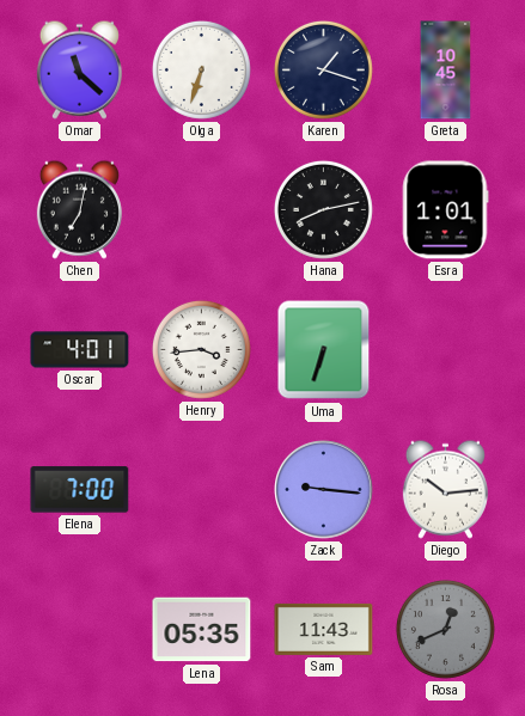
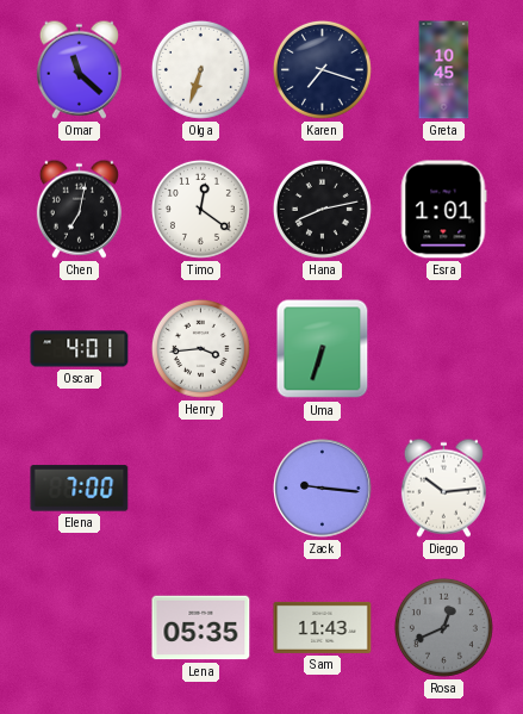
Karen: 1:18 -> 7:18 (322, 69)
Timo: none -> 12:21 (200, 209)
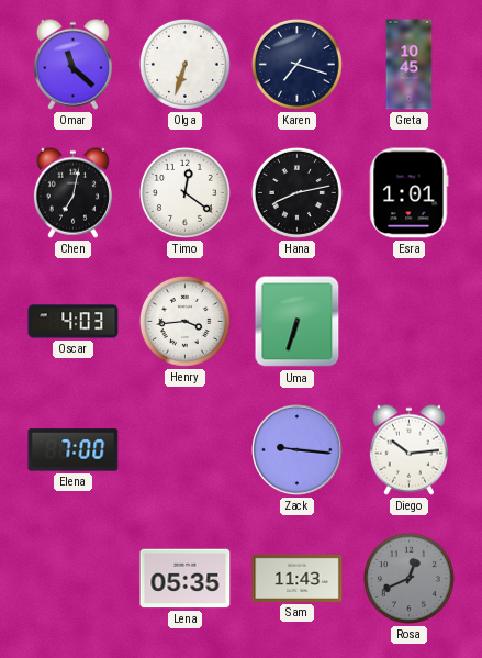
Oscar: 4:01 -> 4:03 (74, 322)
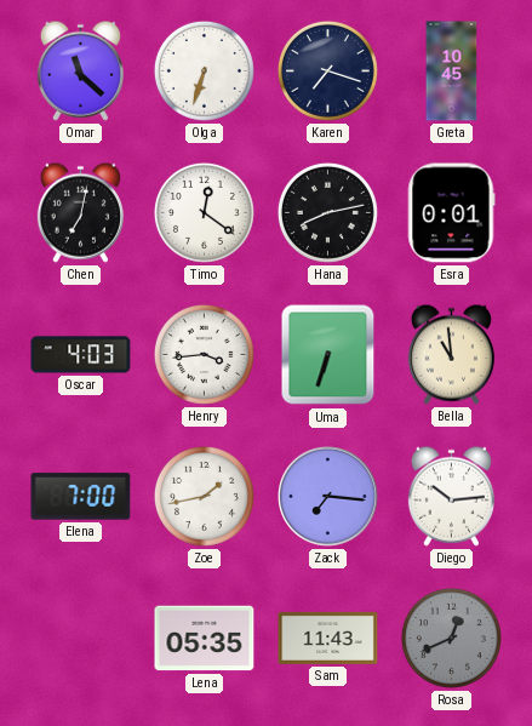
Esra: 1:01 -> 0:01 (451, 213)
Bella: none -> 10:59 (451, 354)
Zoe: none -> 1:43 (204, 496)
Zack: 9:16 -> 7:16 (328, 497)
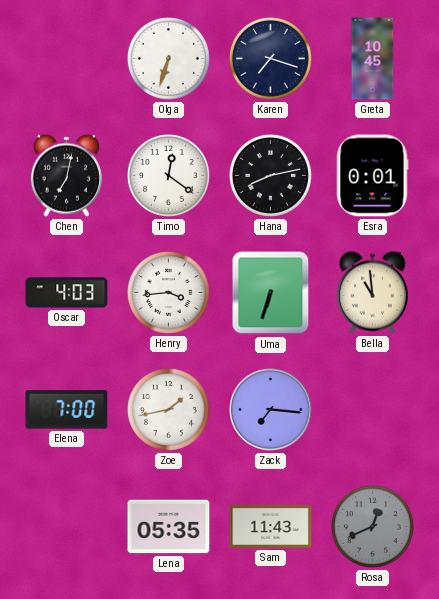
Omar: 11:22 -> none (80, 70)
Diego: 10:14 -> none (451, 496)
